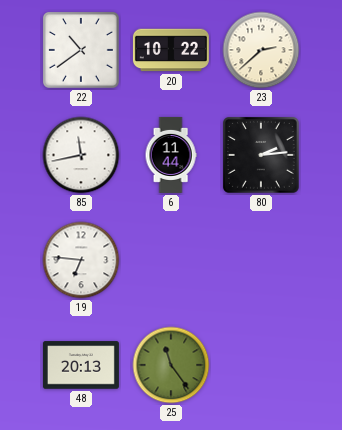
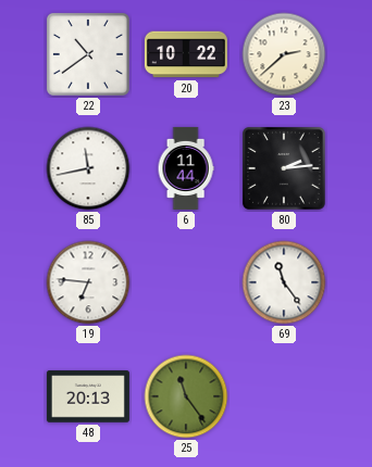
69: none -> 11:24 (284, 282)
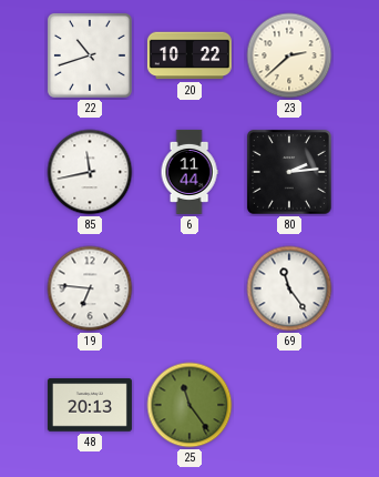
22: 10:39 -> 10:42 (90, 55)
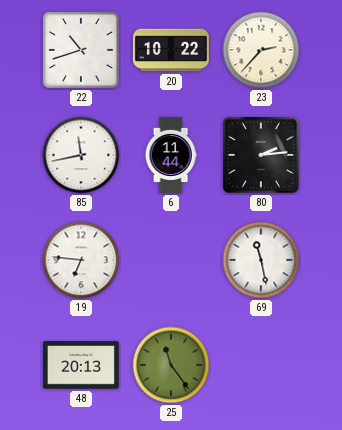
23: 2:38 -> 2:37 (261, 50)
69: 11:24 -> 11:28 (261, 260)
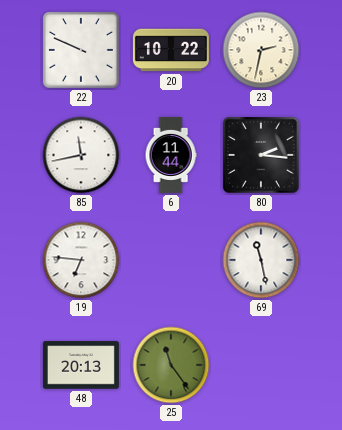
22: 10:42 -> 9:49 (81, 50)
23: 2:37 -> 2:32 (261, 50)
80: 2:14 -> 2:16 (261, 155)
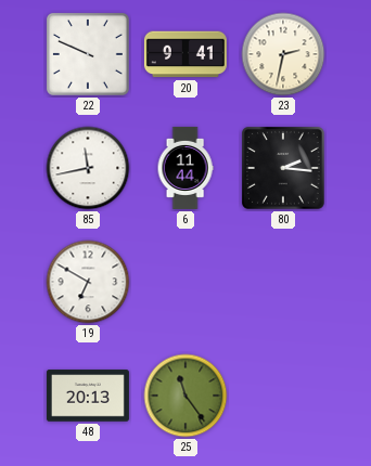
20: 10:22 -> 9:41 (185, 54)
19: 6:46 -> 6:50 (88, 282)
69: 11:28 -> none (261, 260)
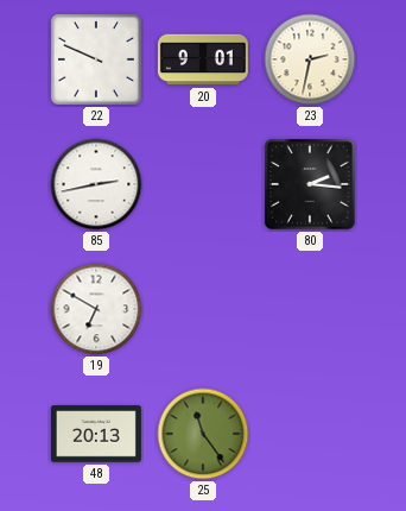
20: 9:41 -> 9:01 (203, 59)
85: 11:43 -> 2:43 (96, 184)
6: 11:44 -> none (185, 168)
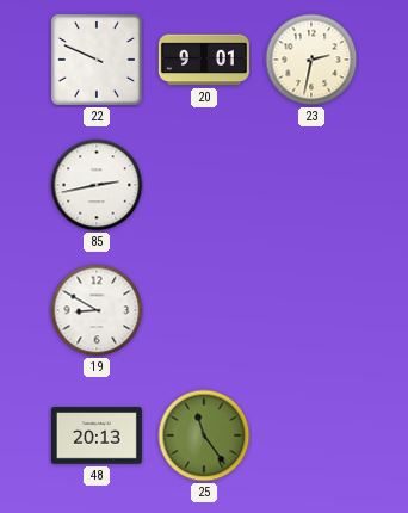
80: 2:16 -> none (310, 184)
19: 6:50 -> 8:50 (97, 310)
